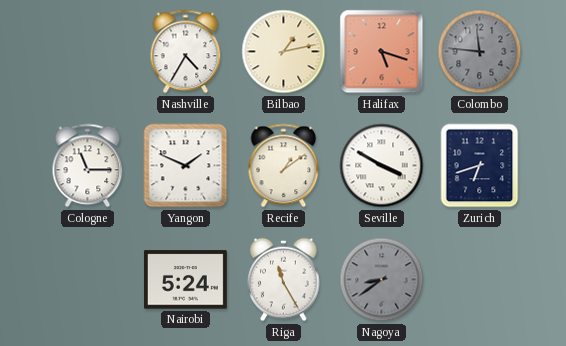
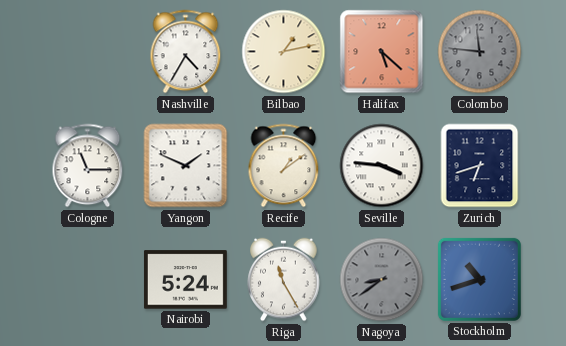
Halifax: 5:18 -> 5:22 (382, 52)
Seville: 3:50 -> 3:46 (382, 166)
Stockholm: none -> 10:42 (479, 279)
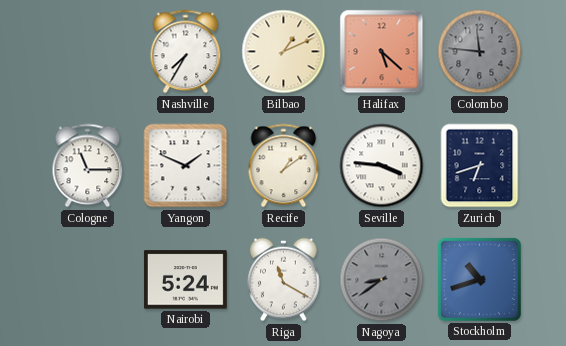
Nashville: 4:35 -> 7:35 (186, 52)
Bilbao: 1:13 -> 1:11 (284, 52)
Riga: 11:25 -> 11:20 (284, 280)
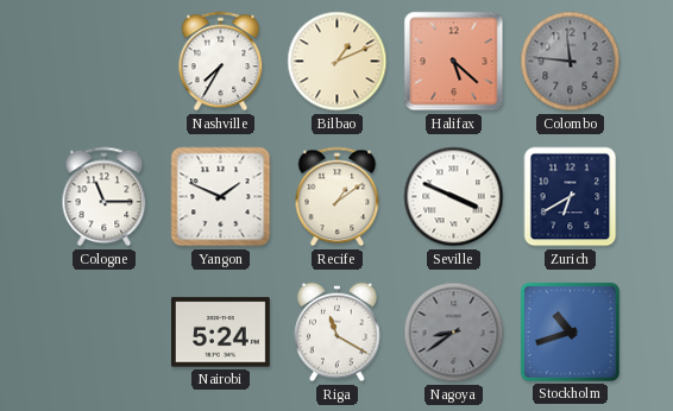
Seville: 3:46 -> 3:49 (454, 197)
Zurich: 6:42 -> 6:40 (571, 197)
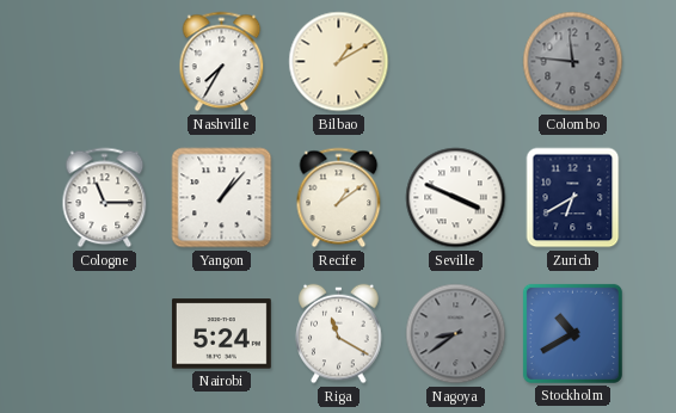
Bilbao: 1:11 -> 1:10 (339, 62)
Halifax: 5:22 -> none (454, 62)
Yangon: 1:49 -> 1:07 (222, 198)
Stockholm: 10:42 -> 10:40 (572, 333)
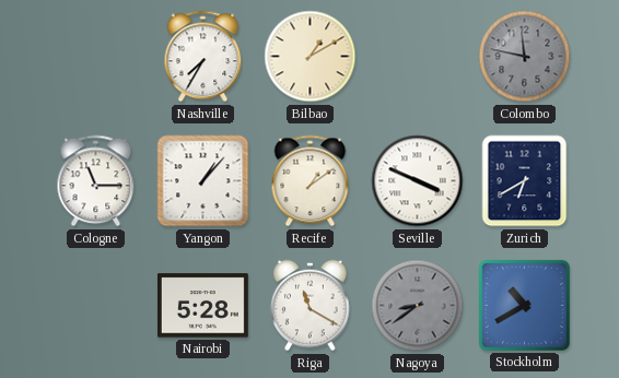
Colombo: 11:46 -> 11:47 (525, 57)
Nairobi: 5:24 -> 5:28 (202, 306)
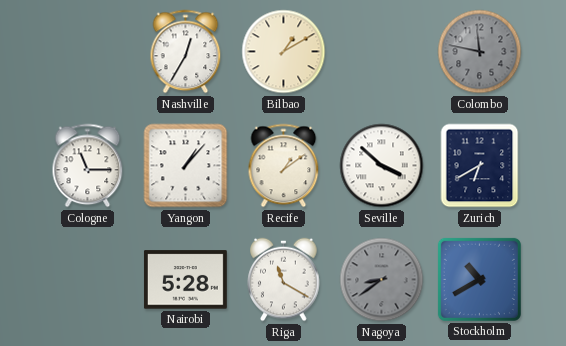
Nashville: 7:35 -> 12:35 (186, 52)
Seville: 3:49 -> 3:52 (382, 166)
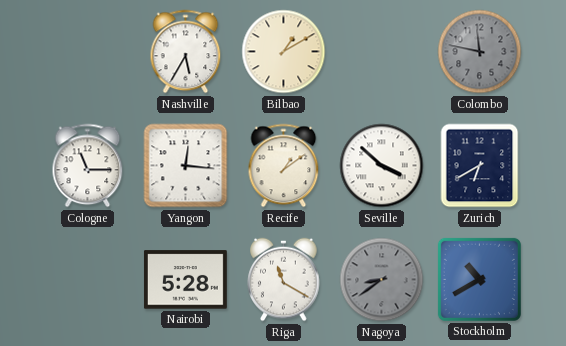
Nashville: 12:35 -> 5:35 (186, 52)
Yangon: 1:07 -> 12:16 (186, 166)
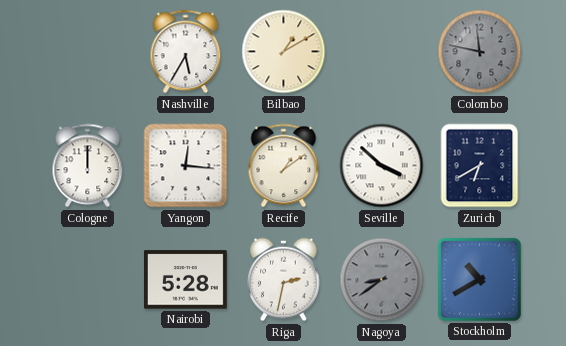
Cologne: 11:15 -> 12:00 (88, 166)
Riga: 11:20 -> 2:32 (284, 280)
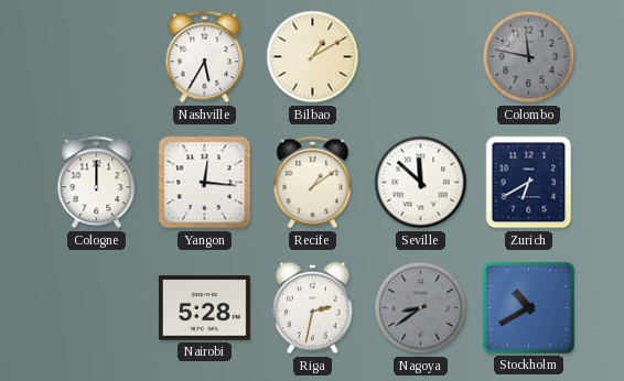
Seville: 3:52 -> 11:52 (421, 183)
